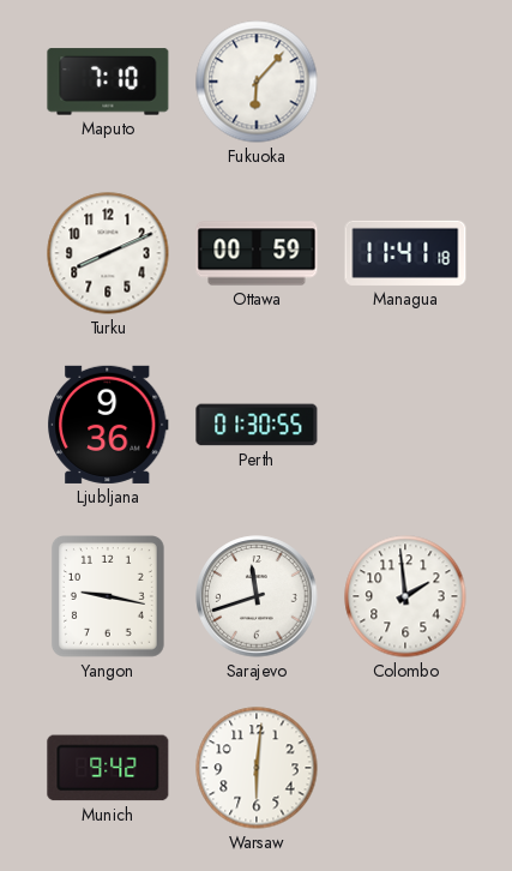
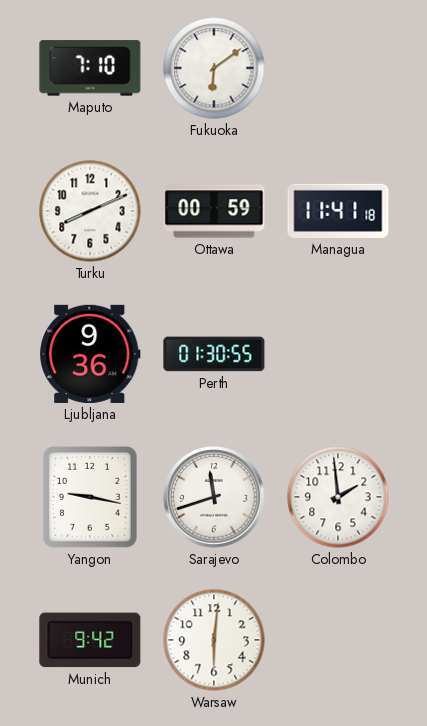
Fukuoka: 6:07 -> 6:09 (214, 68)
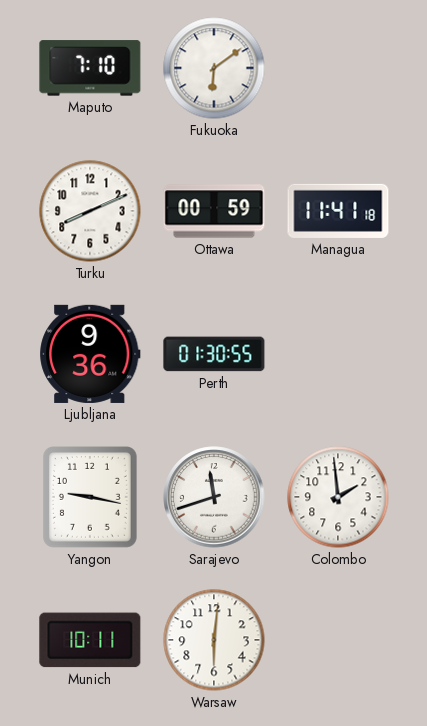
Munich: 9:42 -> 10:11 (90, 640)
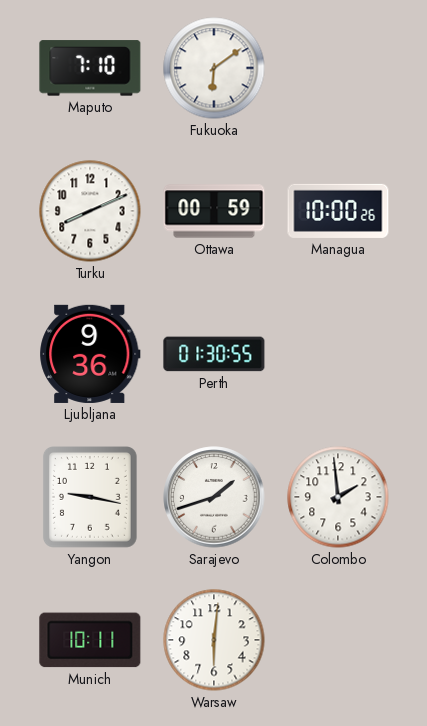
Managua: 11:41 -> 10:00 (338, 211)
Sarajevo: 11:42 -> 1:42 (214, 497)
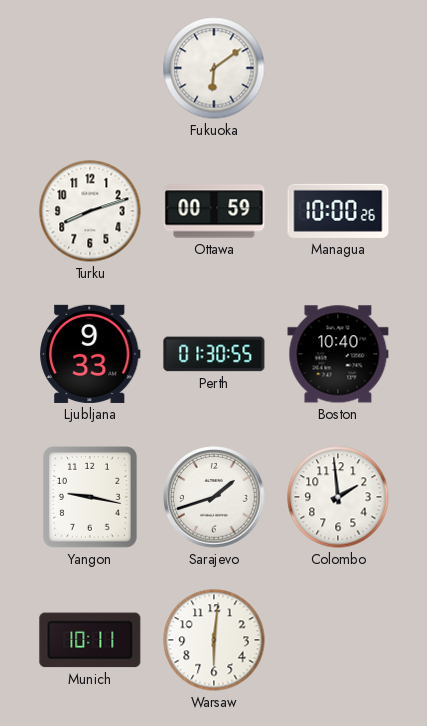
Maputo: 7:10 -> none (90, 68)
Turku: 8:11 -> 8:12 (90, 211)
Ljubljana: 9:36 -> 9:33 (90, 354)
Boston: none -> 10:40 (338, 354)
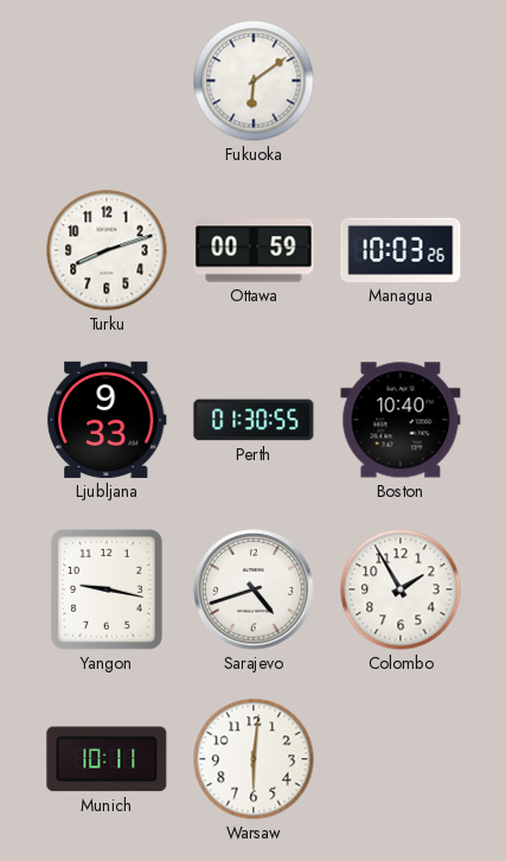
Managua: 10:00 -> 10:03 (401, 250)
Sarajevo: 1:42 -> 4:42 (254, 589)
Colombo: 1:59 -> 1:55 (401, 589)
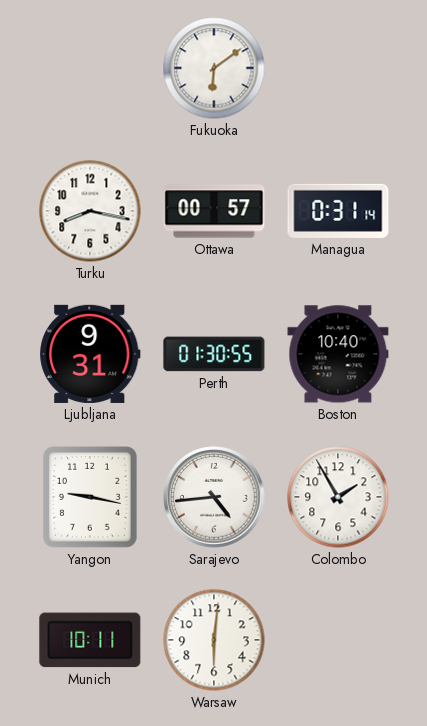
Turku: 8:12 -> 8:17 (90, 211)
Ottawa: 00:59 -> 00:57 (214, 211)
Managua: 10:03 -> 0:31 (338, 211)
Ljubljana: 9:33 -> 9:31 (90, 354)
Sarajevo: 4:42 -> 4:44 (214, 497)
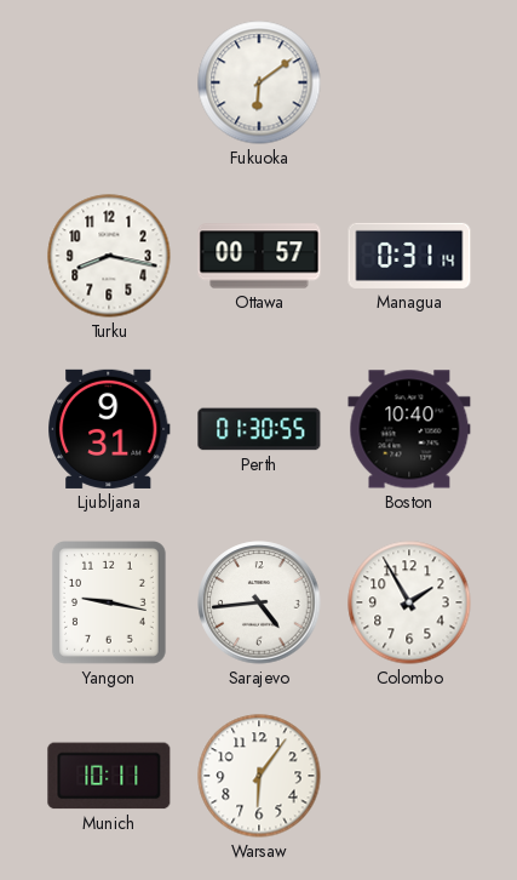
Warsaw: 6:01 -> 6:06 (259, 776)
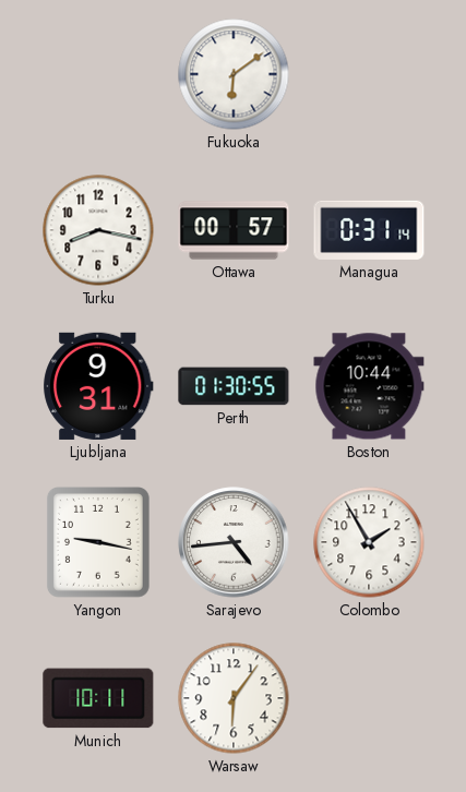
Boston: 10:40 -> 10:44 (369, 386)
